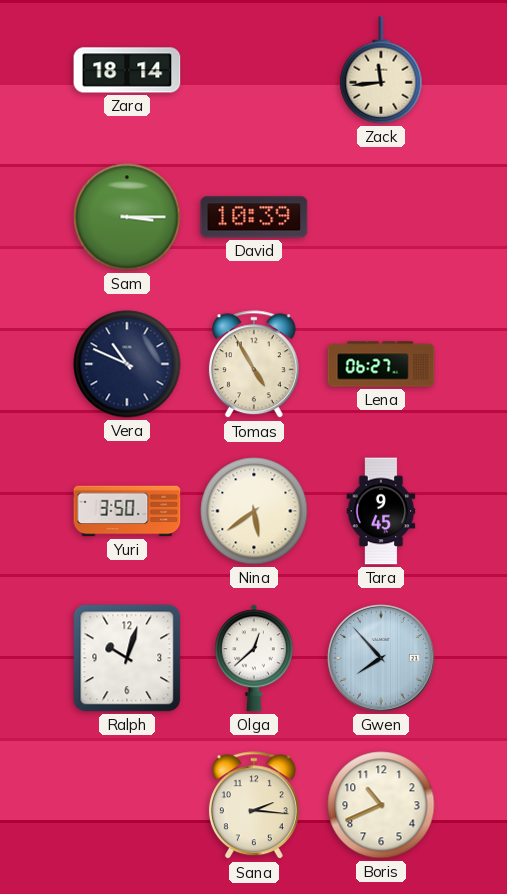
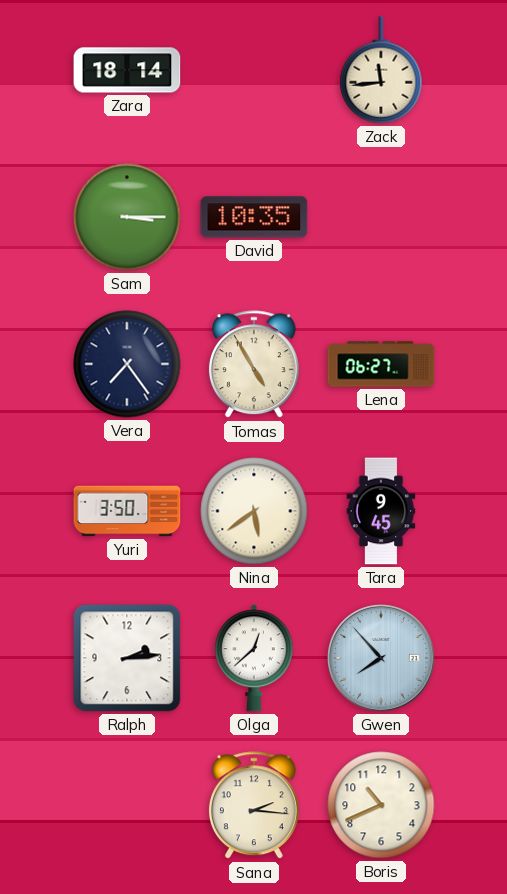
David: 10:39 -> 10:35 (254, 217)
Vera: 10:49 -> 7:24 (127, 364)
Ralph: 10:03 -> 2:14 (127, 658)
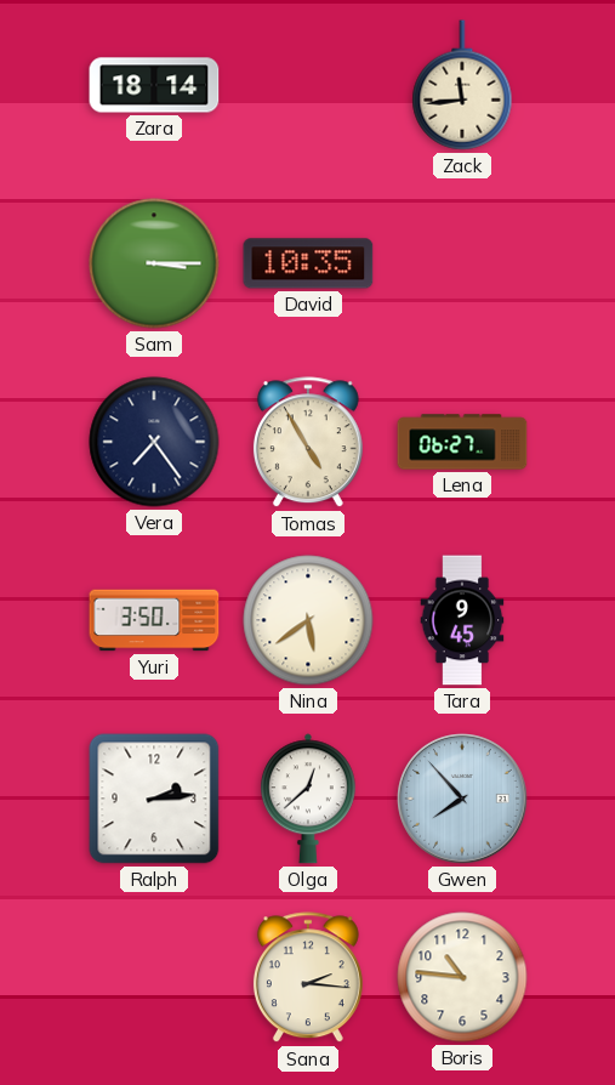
Boris: 10:41 -> 10:46 (462, 977)
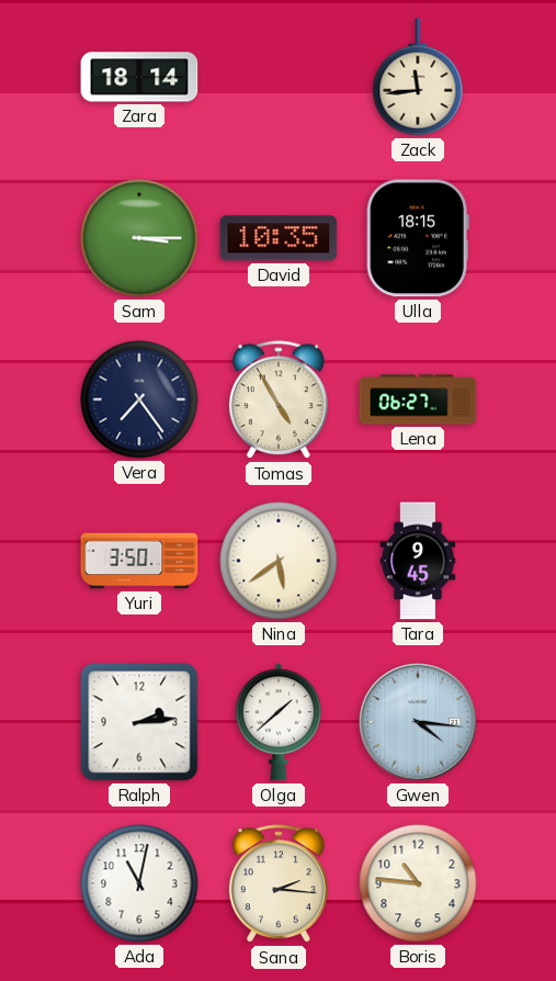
Ulla: none -> 18:15 (418, 238)
Olga: 12:38 -> 1:38 (279, 722)
Gwen: 7:53 -> 4:16 (418, 722)
Ada: none -> 11:02 (139, 883)
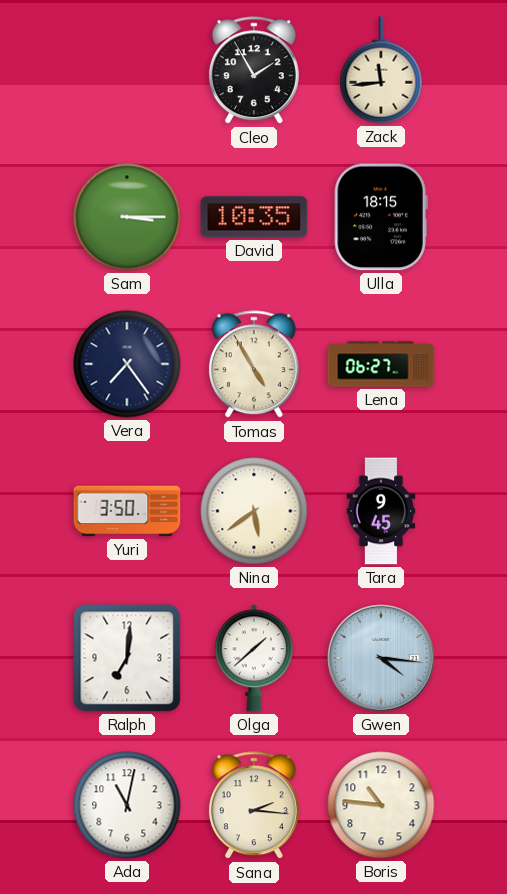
Zara: 18:14 -> none (139, 77)
Cleo: none -> 1:55 (254, 71)
Ralph: 2:14 -> 7:01 (127, 658)
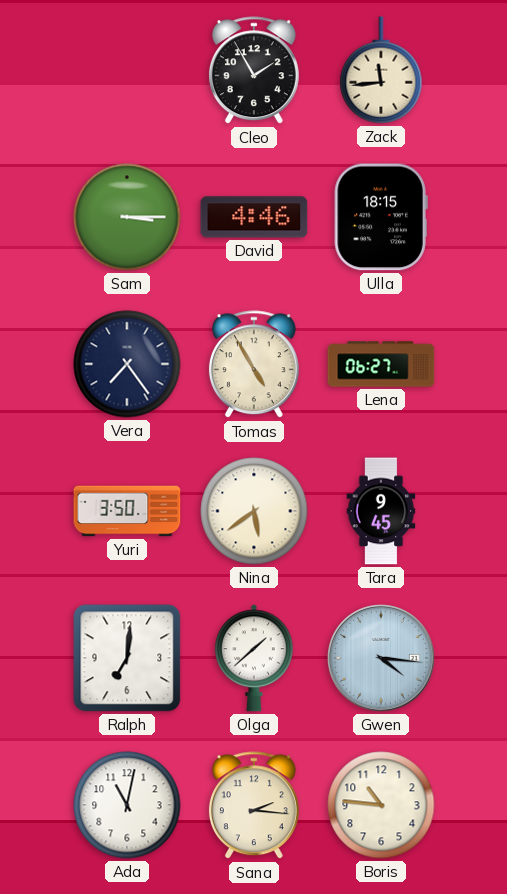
David: 10:35 -> 4:46 (254, 217)
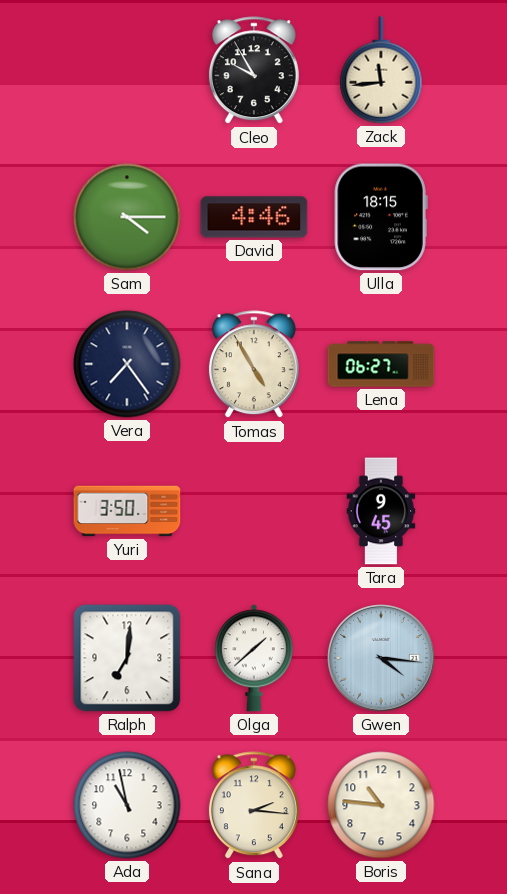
Cleo: 1:55 -> 9:55 (254, 71)
Sam: 3:15 -> 4:15 (127, 217)
Nina: 5:39 -> none (254, 511)
Ada: 11:02 -> 10:58 (127, 805)
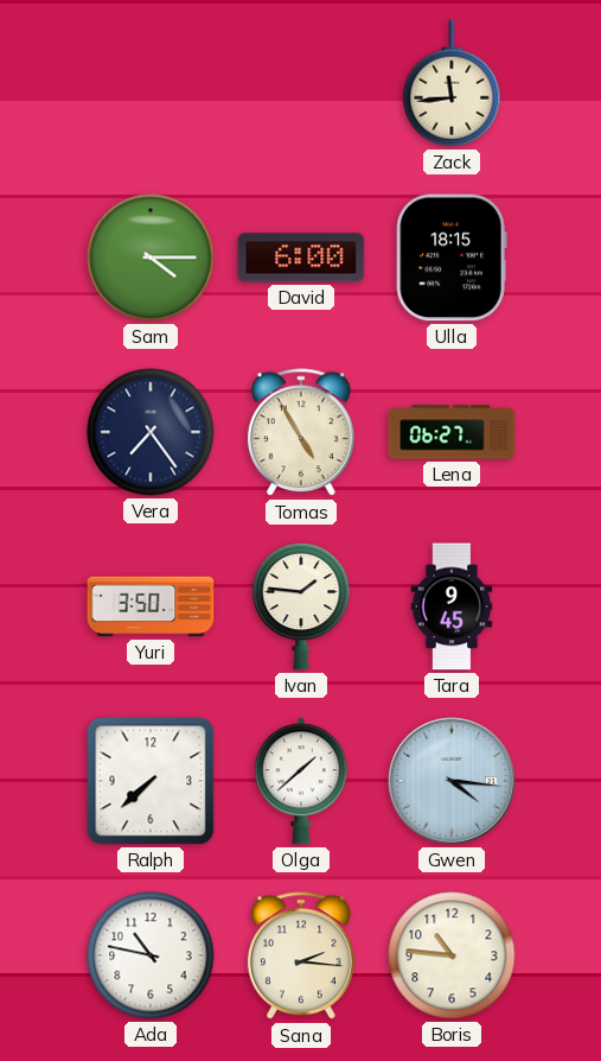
Cleo: 9:55 -> none (254, 71)
David: 4:46 -> 6:00 (301, 258)
Ivan: none -> 1:46 (301, 606)
Ralph: 7:01 -> 7:38 (151, 781)
Ada: 10:58 -> 10:47 (151, 955)
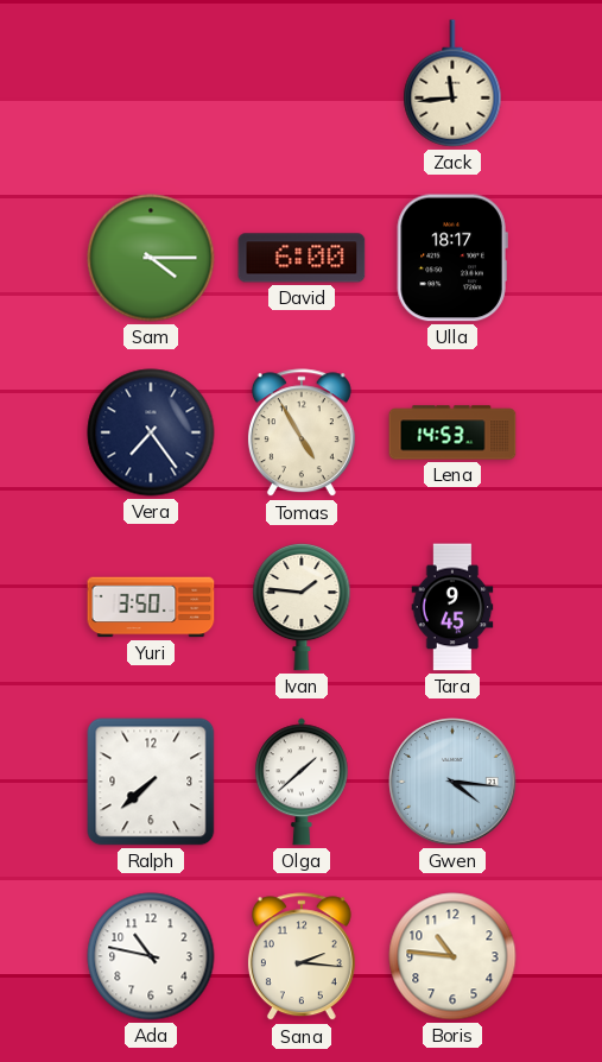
Ulla: 18:15 -> 18:17 (452, 258)
Lena: 06:27 -> 14:53 (452, 432)
